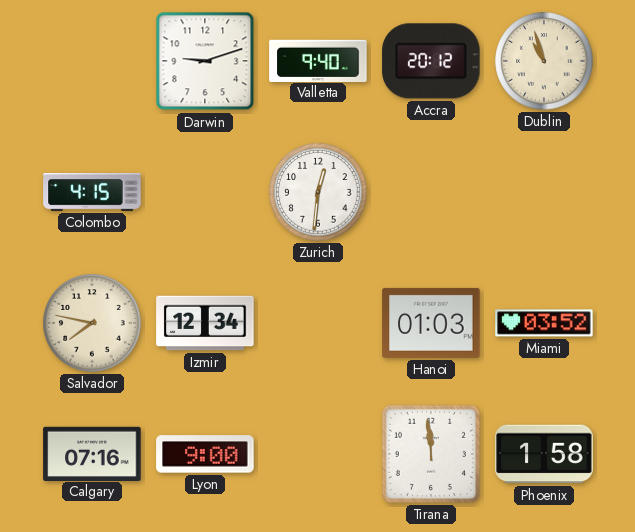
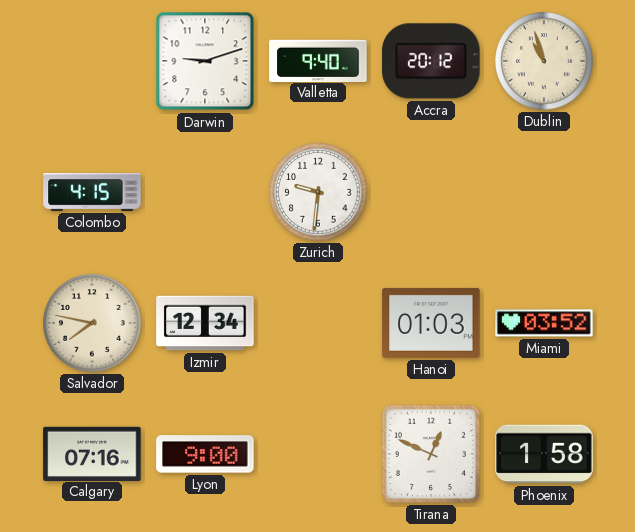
Zurich: 12:31 -> 9:31 (318, 192)
Tirana: 11:59 -> 12:49 (431, 454)
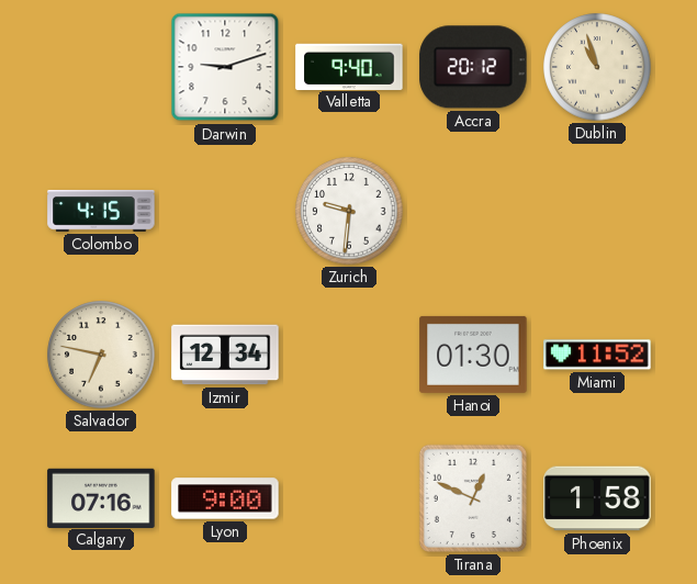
Salvador: 7:47 -> 6:47 (101, 355)
Hanoi: 01:03 -> 01:30 (473, 355)
Miami: 03:52 -> 11:52 (597, 355)
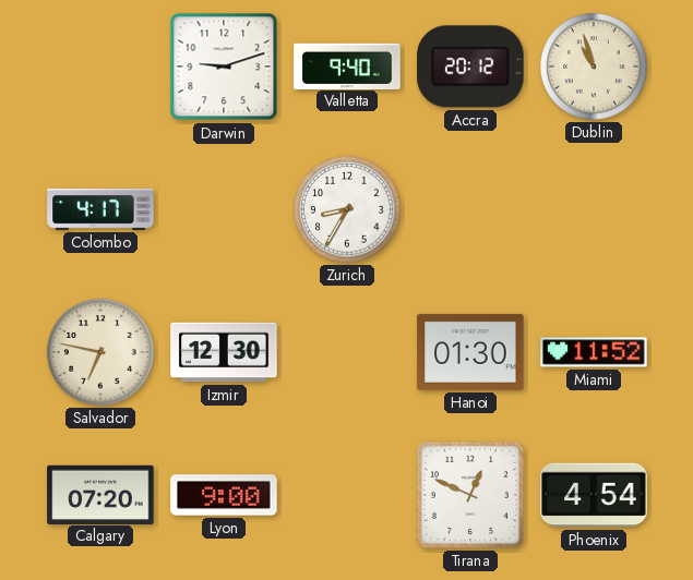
Colombo: 4:15 -> 4:17 (100, 209)
Zurich: 9:31 -> 8:35 (347, 209)
Izmir: 12:34 -> 12:30 (224, 352)
Calgary: 07:16 -> 07:20 (100, 494)
Phoenix: 1:58 -> 4:54 (594, 495)
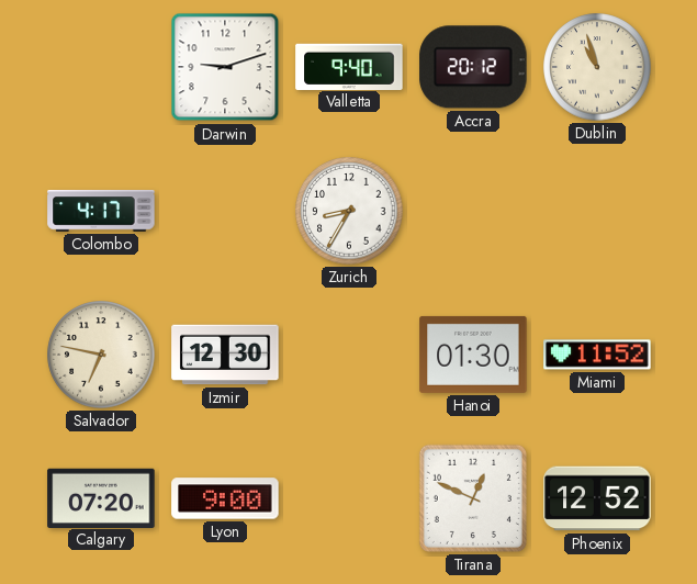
Phoenix: 4:54 -> 12:52 (597, 498)
